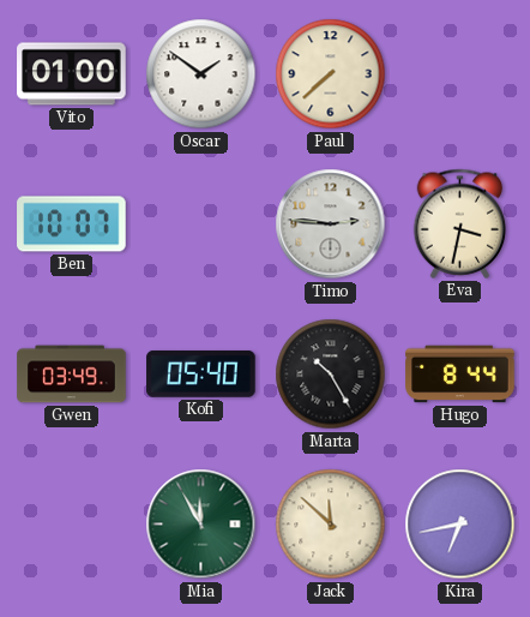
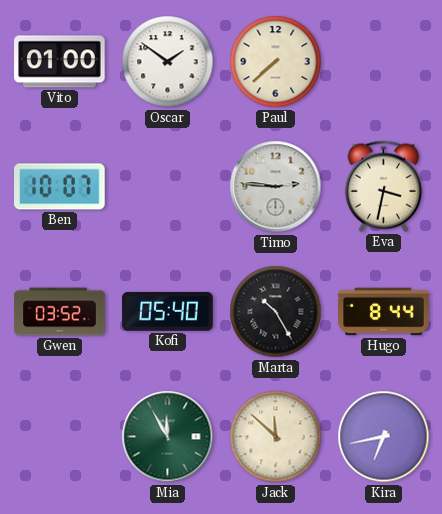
Gwen: 03:49 -> 03:52 (60, 312)
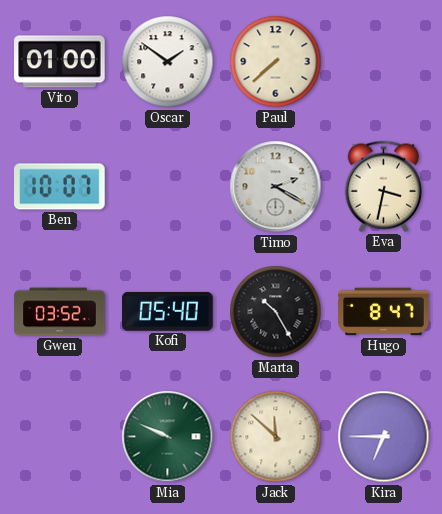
Timo: 2:46 -> 2:20 (276, 187)
Hugo: 8:44 -> 8:47 (384, 312)
Mia: 11:55 -> 9:49 (168, 437)
Kira: 6:43 -> 6:45 (384, 437)
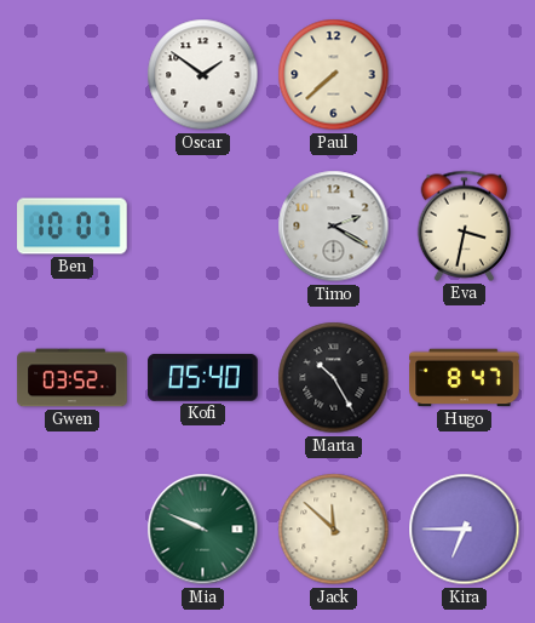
Vito: 01:00 -> none (60, 62)
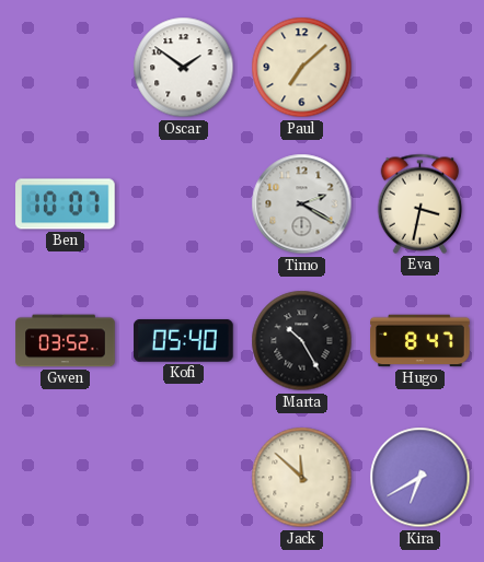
Paul: 7:38 -> 7:08 (302, 68)
Mia: 9:49 -> none (203, 530)
Kira: 6:45 -> 6:40 (420, 478)
